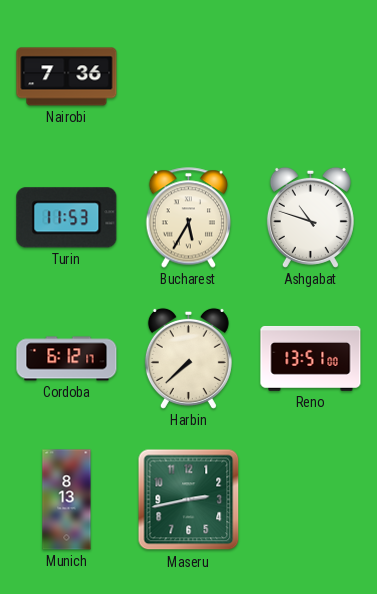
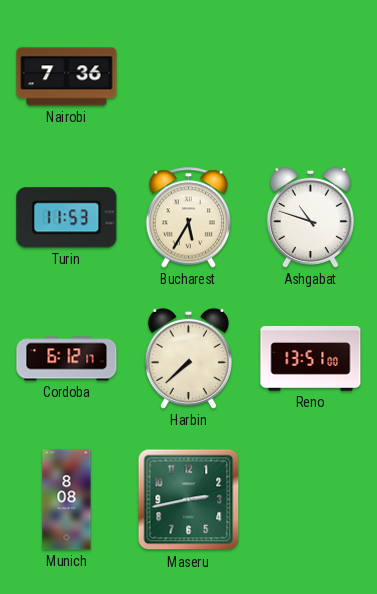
Munich: 8:13 -> 8:08 (67, 500)
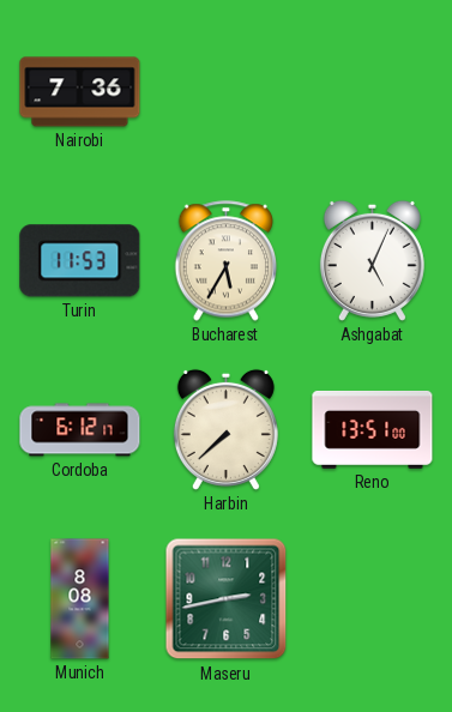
Ashgabat: 10:48 -> 5:04 (372, 260)
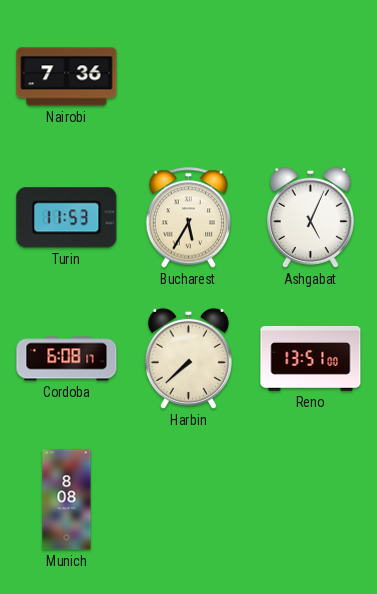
Cordoba: 6:12 -> 6:08 (67, 359)
Maseru: 2:43 -> none (227, 599)
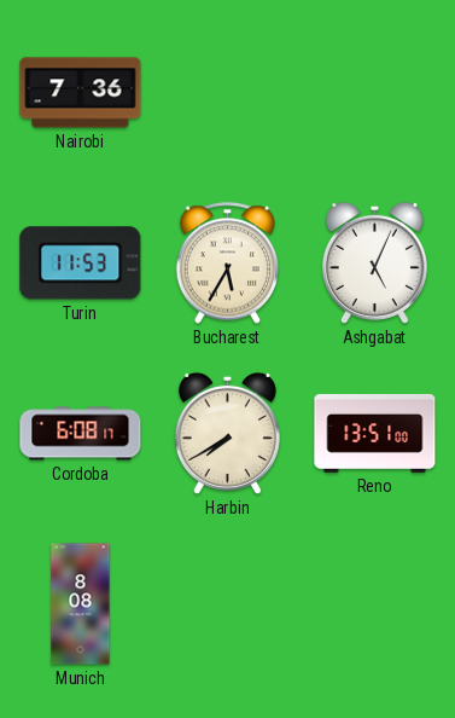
Harbin: 7:38 -> 7:40 (227, 433)
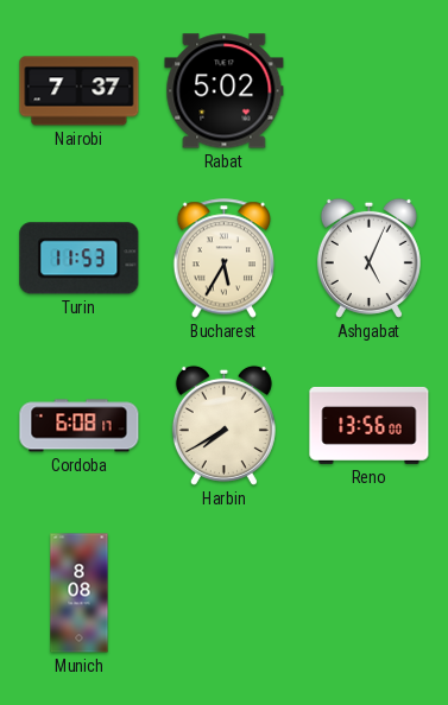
Nairobi: 7:36 -> 7:37 (80, 91)
Rabat: none -> 5:02 (225, 91)
Reno: 13:51 -> 13:56 (370, 426)
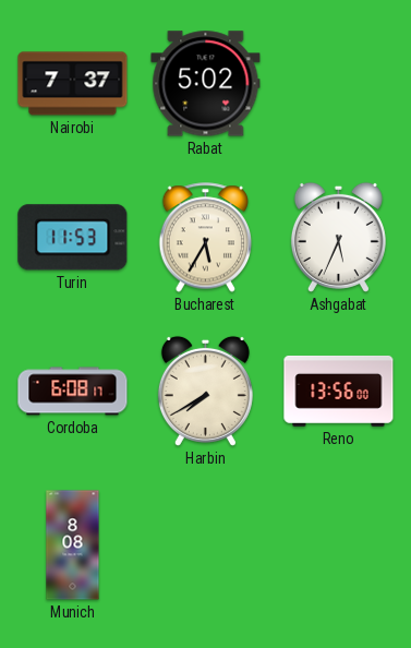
Ashgabat: 5:04 -> 5:34 (338, 237)
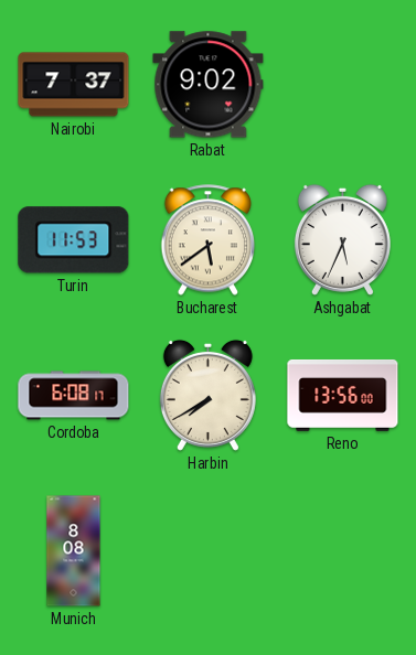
Rabat: 5:02 -> 9:02 (209, 85)
Bucharest: 5:35 -> 5:39 (209, 240)
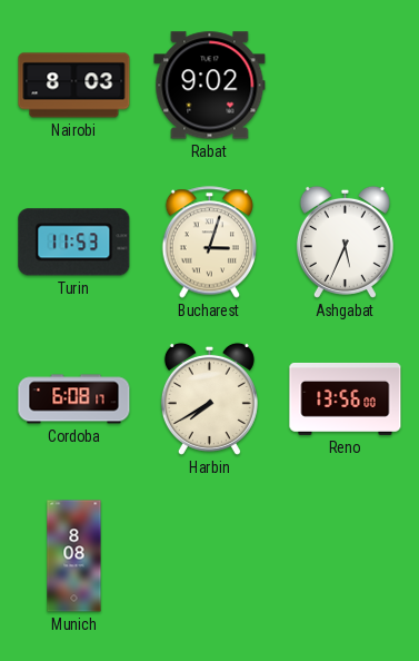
Nairobi: 7:37 -> 8:03 (74, 86)
Bucharest: 5:39 -> 3:03 (210, 243)
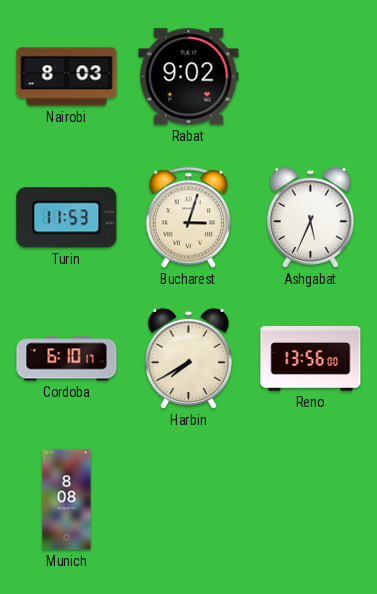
Cordoba: 6:08 -> 6:10 (67, 359)
